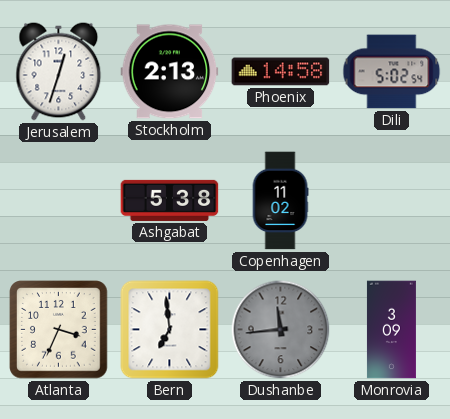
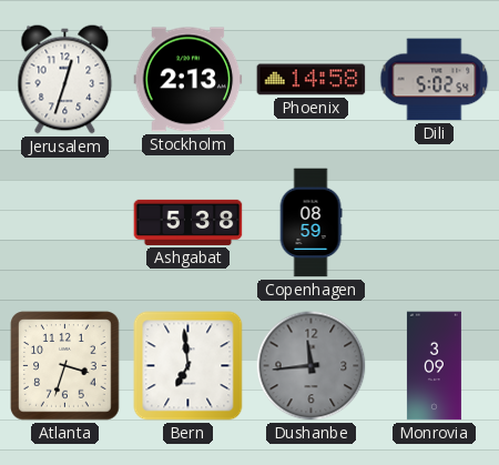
Copenhagen: 11:02 -> 08:59 (310, 223)
Atlanta: 3:34 -> 3:33 (65, 366)
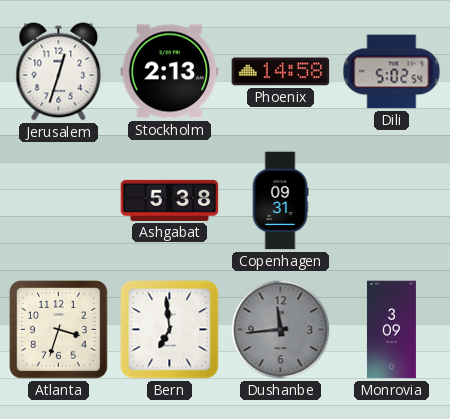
Copenhagen: 08:59 -> 09:31 (280, 201)
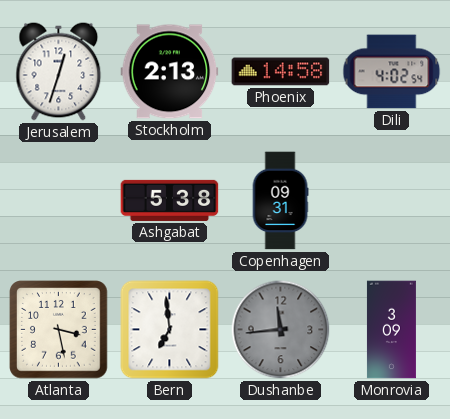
Dili: 5:02 -> 4:02 (392, 72)
Atlanta: 3:33 -> 3:28 (59, 330)
